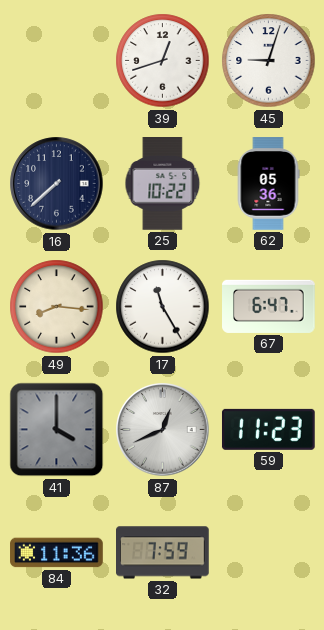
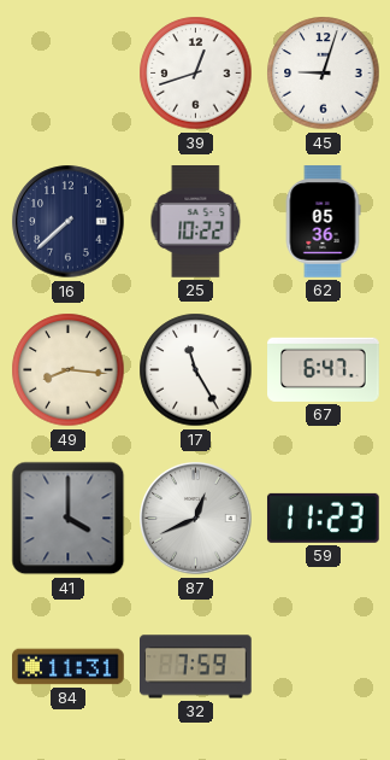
84: 11:36 -> 11:31 (69, 667)
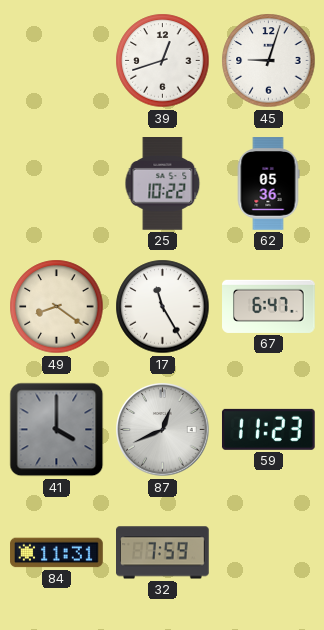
16: 7:38 -> none (69, 222)
49: 8:16 -> 8:21 (57, 307)
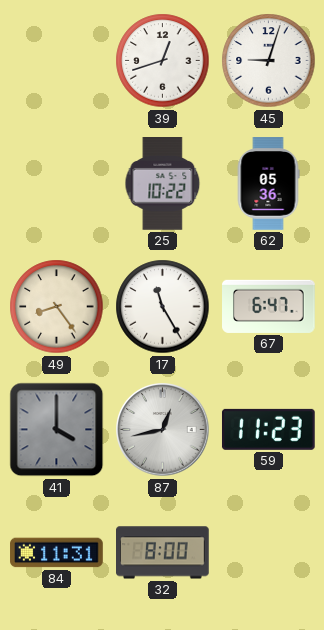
49: 8:21 -> 8:24 (57, 307)
87: 12:41 -> 12:43 (163, 430)
32: 7:59 -> 8:00 (163, 553)
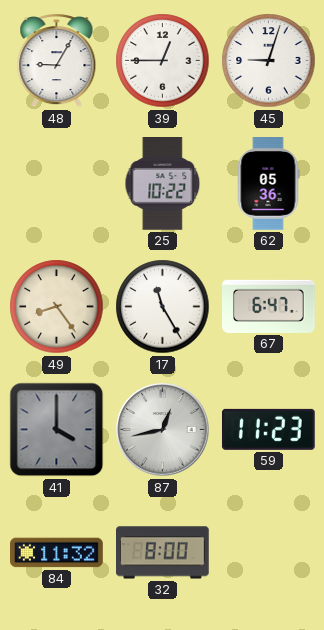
48: none -> 9:05 (57, 61)
39: 12:42 -> 12:45 (163, 61)
84: 11:31 -> 11:32 (57, 553)
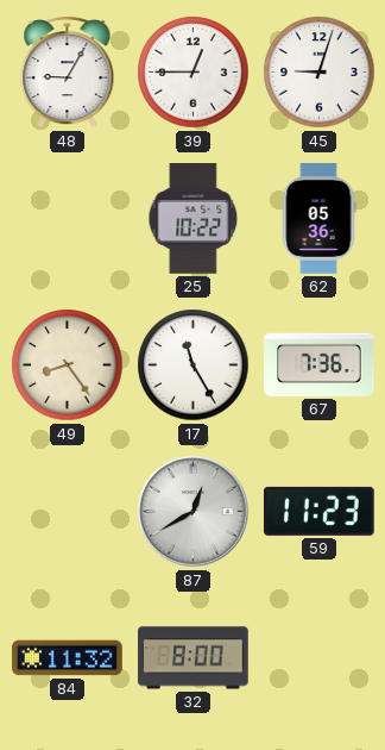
67: 6:47 -> 7:36 (320, 364)
41: 4:00 -> none (57, 430)
87: 12:43 -> 12:40 (194, 512)
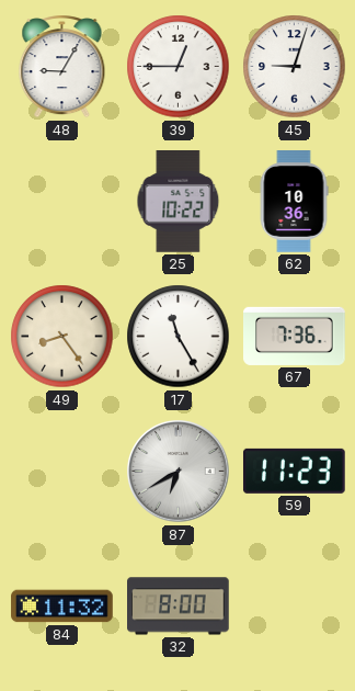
62: 05:36 -> 10:36 (294, 202)
87: 12:40 -> 6:40 (179, 472)
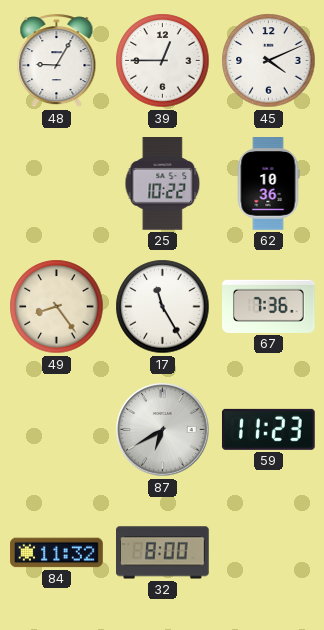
45: 9:03 -> 4:11 (269, 61)
